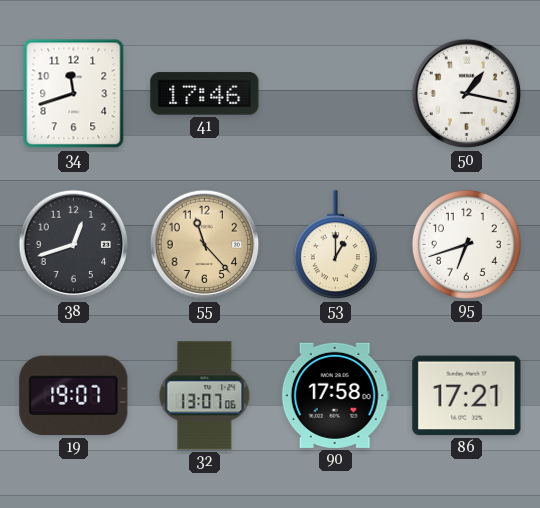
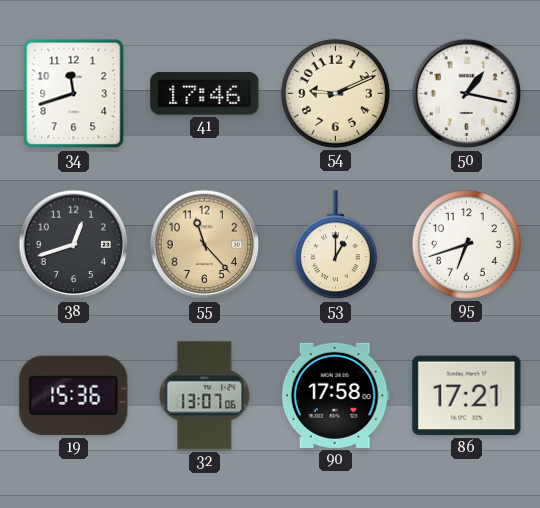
54: none -> 9:11 (335, 93)
19: 19:07 -> 15:36 (74, 396)
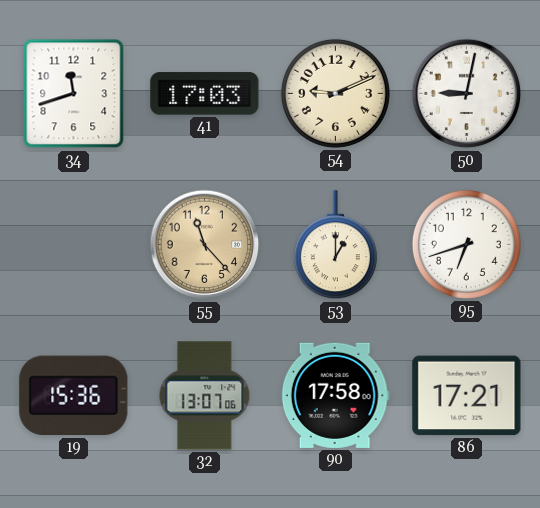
41: 17:46 -> 17:03 (205, 94)
50: 1:17 -> 9:02 (467, 94)
38: 12:42 -> none (74, 245)
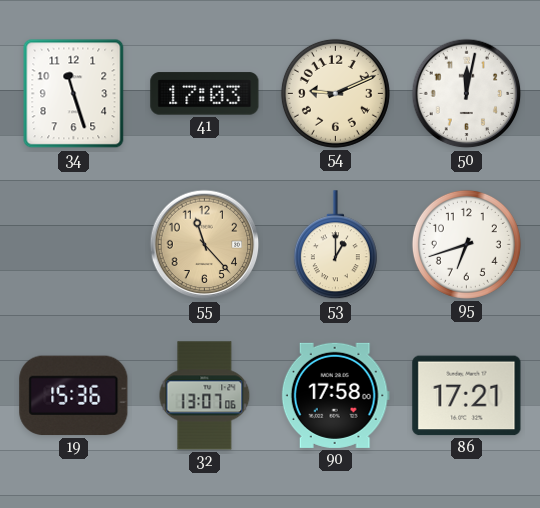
34: 11:42 -> 11:27 (74, 94)
50: 9:02 -> 12:02 (467, 94)
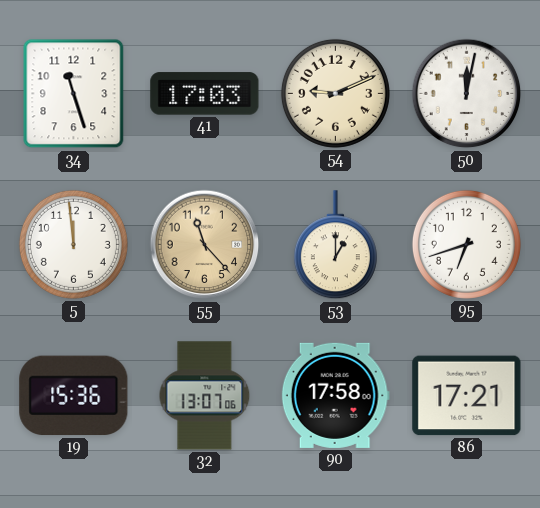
5: none -> 11:59 (73, 244)
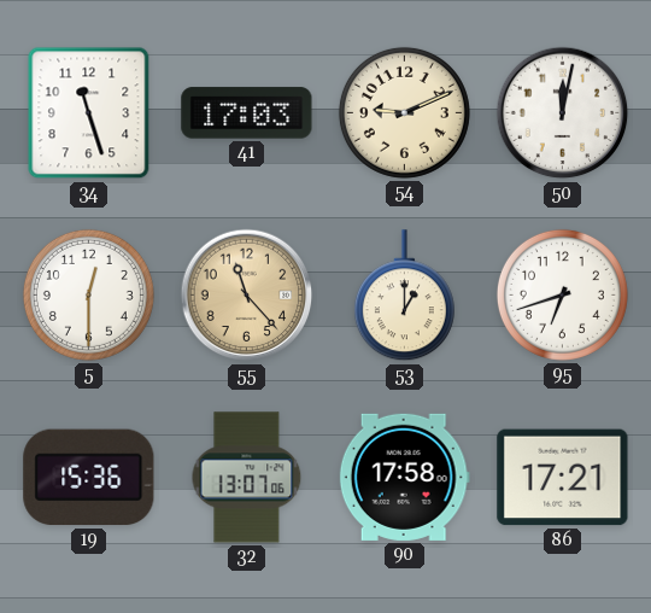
5: 11:59 -> 12:30 (88, 294)
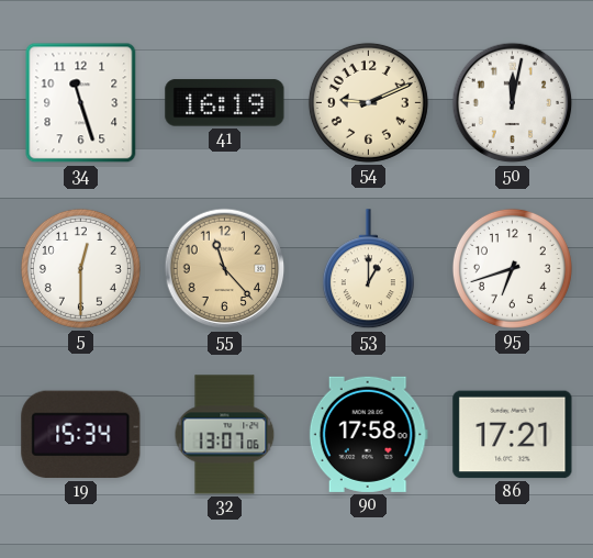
41: 17:03 -> 16:19 (225, 103)
19: 15:36 -> 15:34 (81, 435)
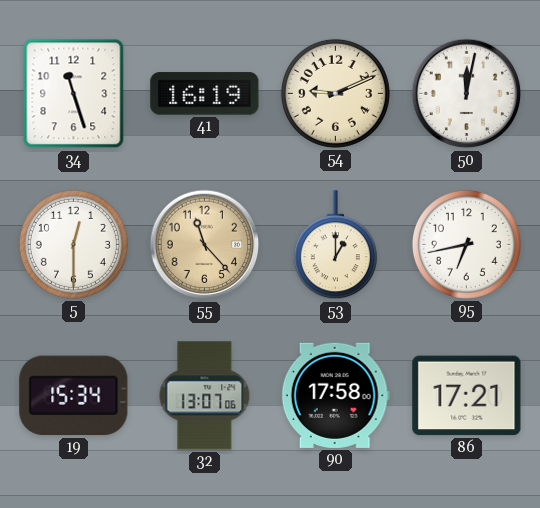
95: 6:42 -> 6:43 (466, 244)
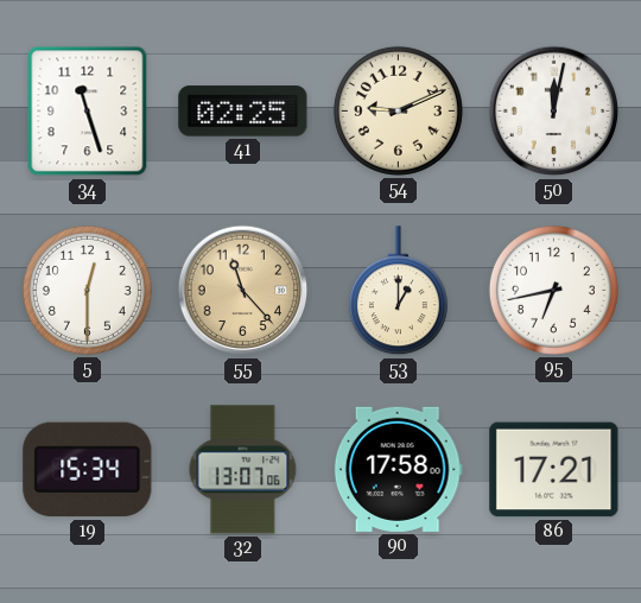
41: 16:19 -> 02:25 (243, 112)
